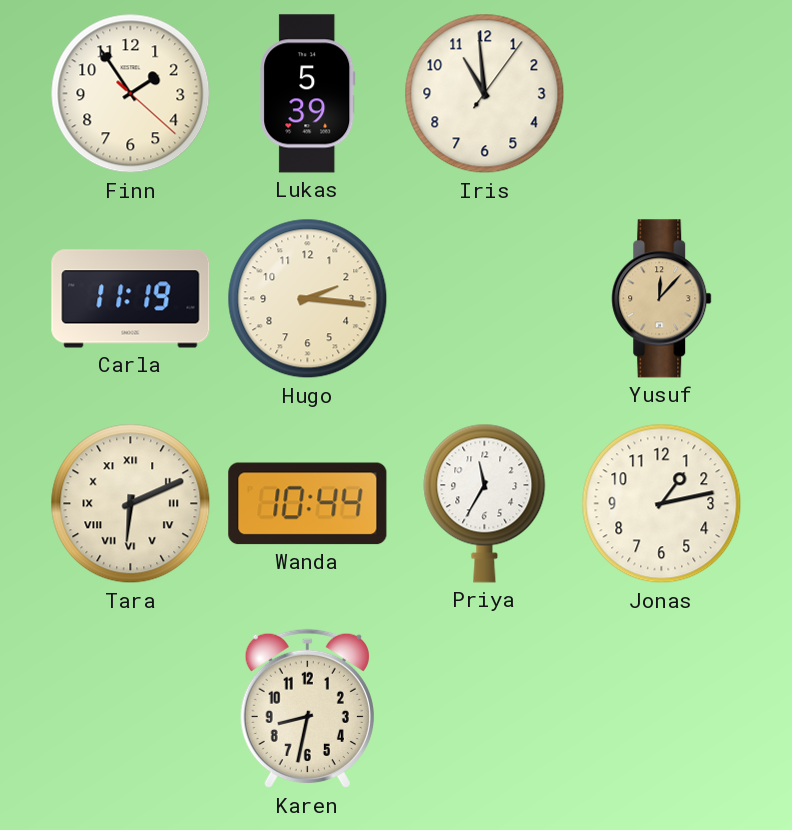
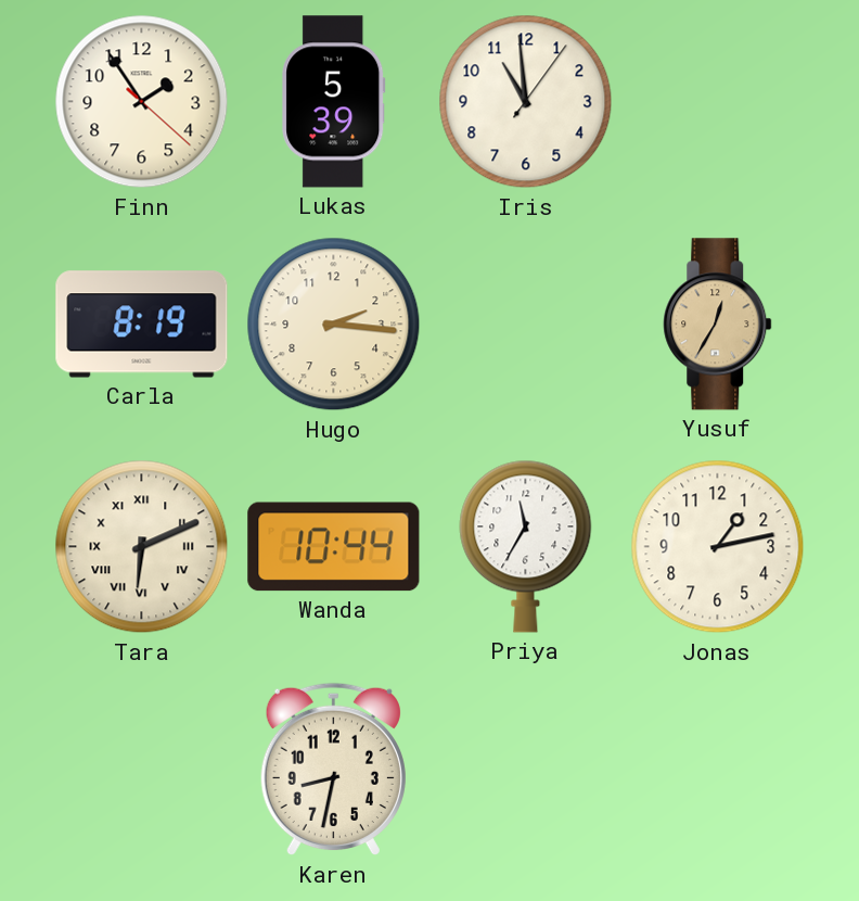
Carla: 11:19 -> 8:19 (142, 325)
Yusuf: 12:07 -> 12:35 (718, 325)
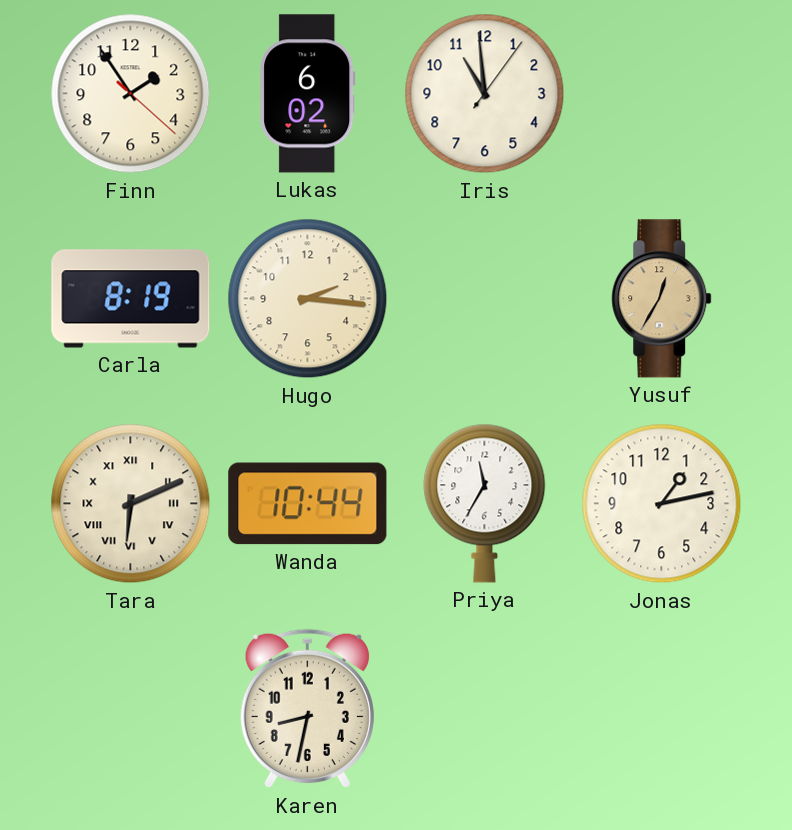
Lukas: 5:39 -> 6:02 (308, 94)
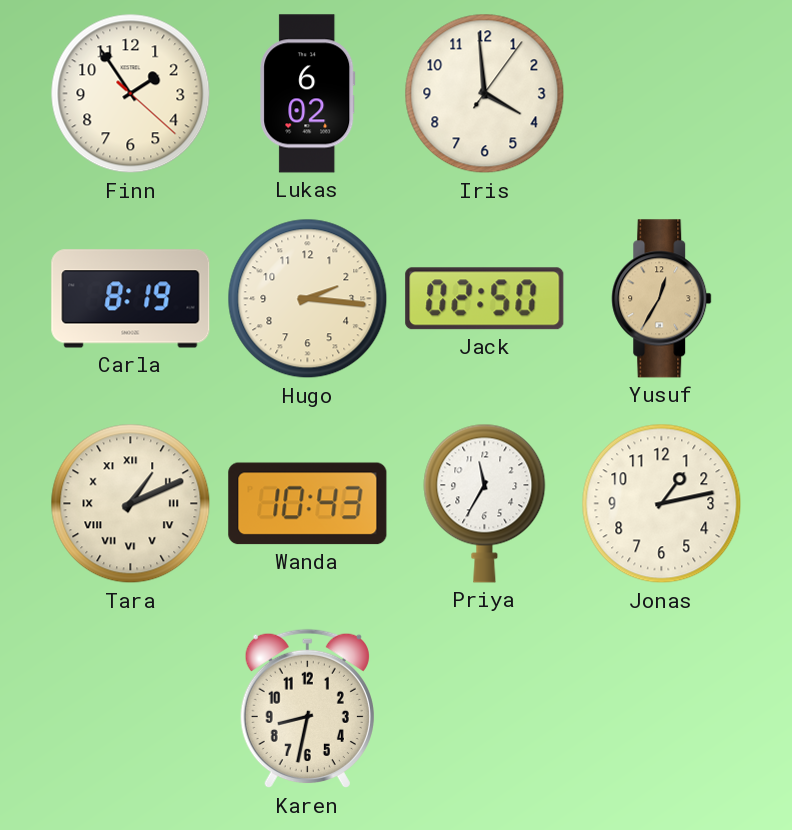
Iris: 10:59 -> 3:59 (485, 94)
Jack: none -> 02:50 (485, 299)
Tara: 6:11 -> 1:11 (131, 504)
Wanda: 10:44 -> 10:43 (308, 504)
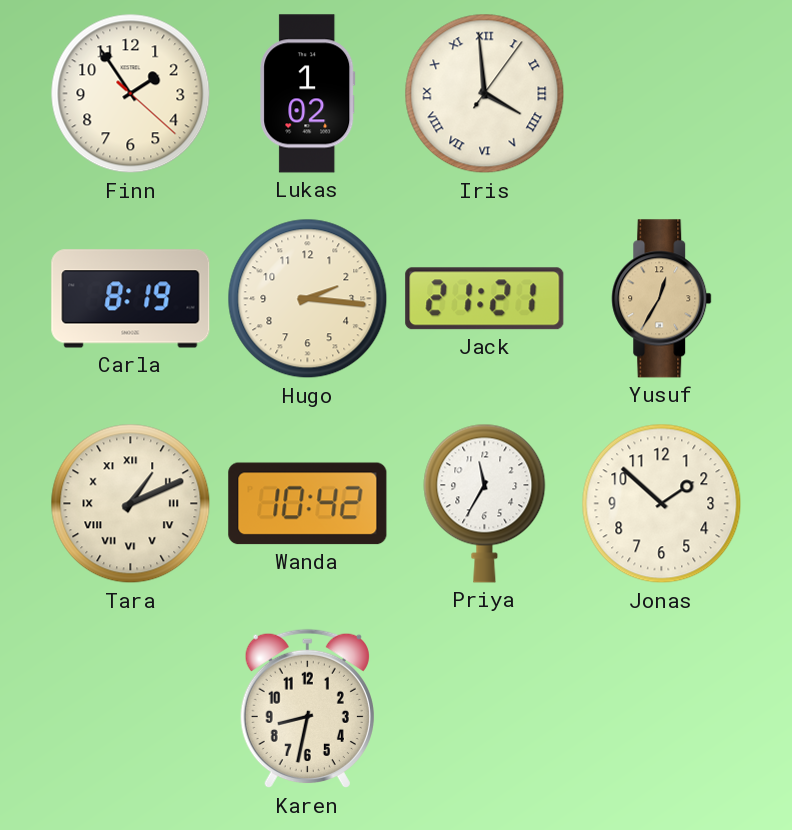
Lukas: 6:02 -> 1:02 (308, 94)
Iris numerals: Arabic -> Roman (485, 94)
Jack: 02:50 -> 21:21 (485, 299)
Wanda: 10:43 -> 10:42 (308, 504)
Jonas: 1:13 -> 1:52 (662, 504)
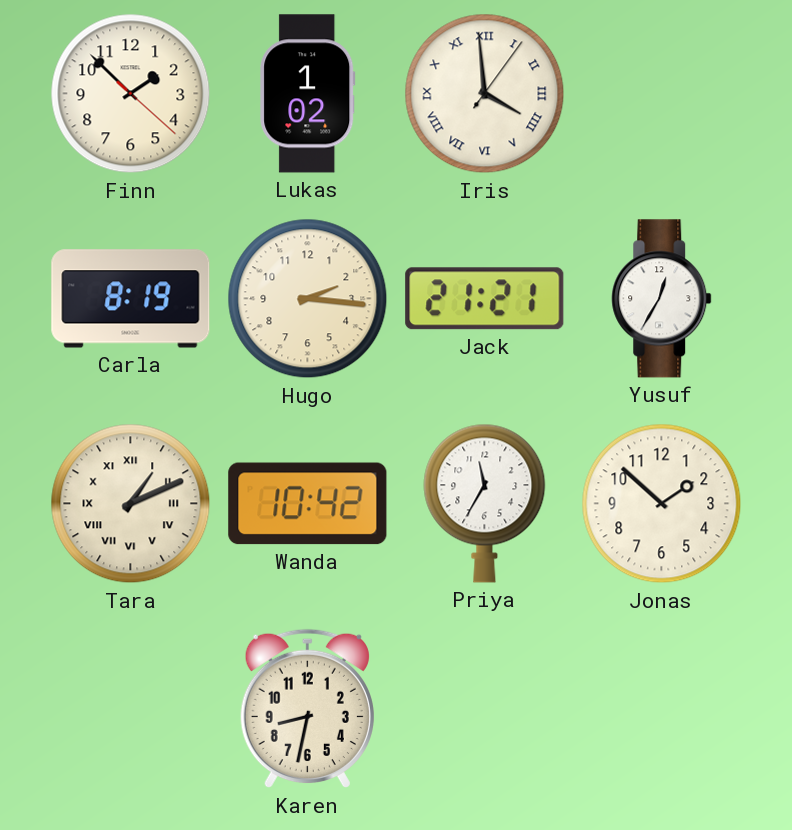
Finn: 1:54 -> 1:52 (131, 94)
Yusuf dial: champagne -> white (662, 299)
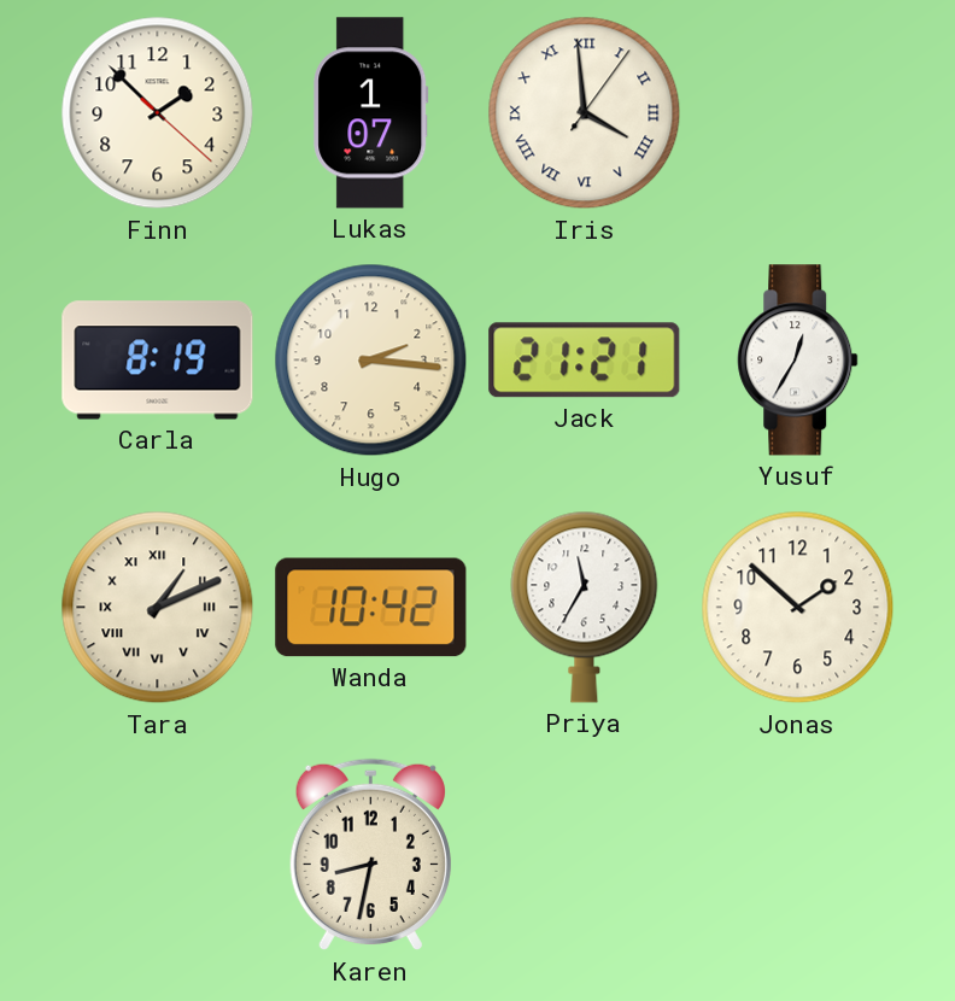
Lukas: 1:02 -> 1:07 (371, 113)
